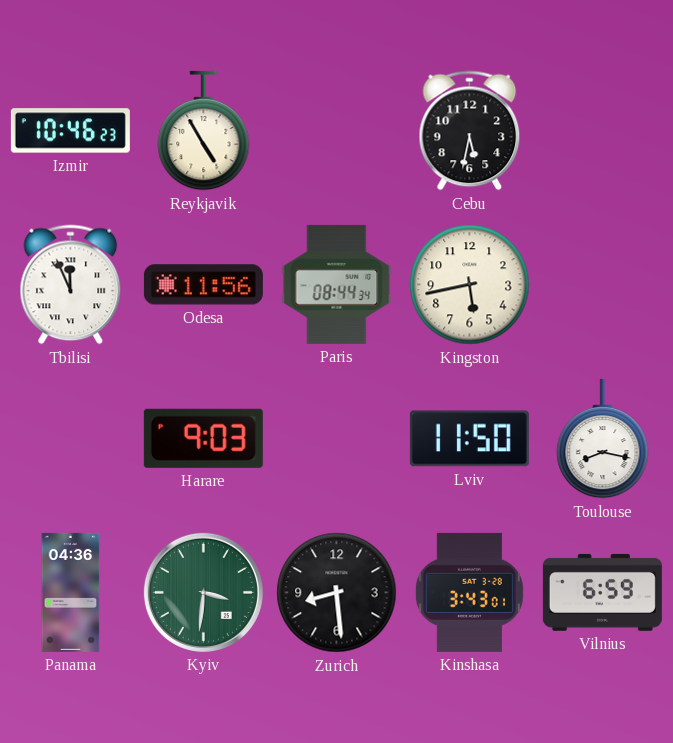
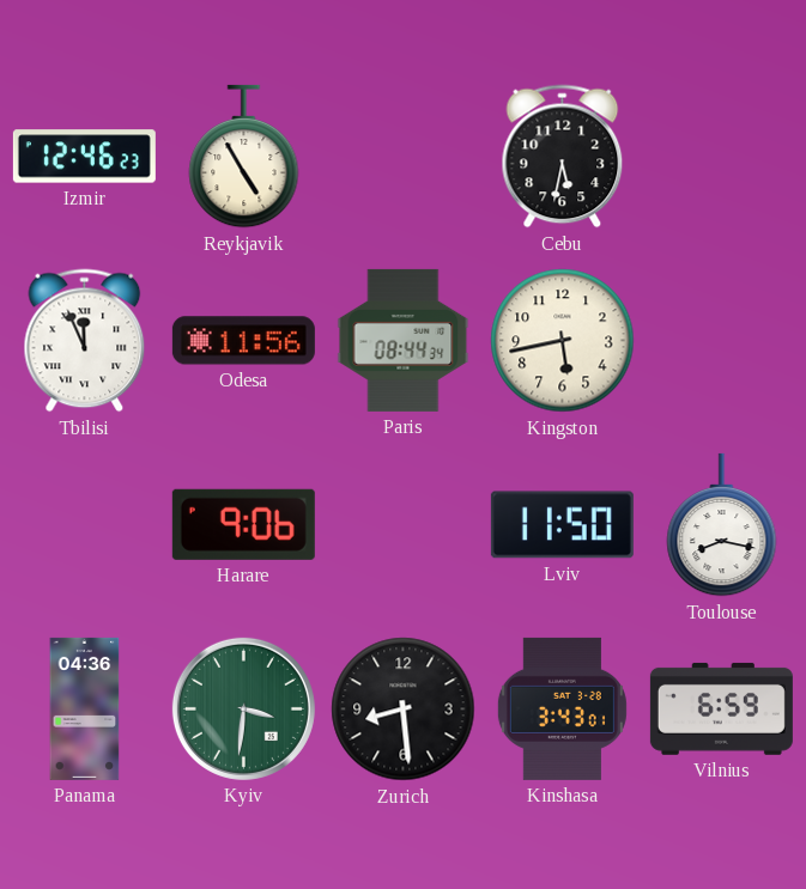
Izmir: 10:46 -> 12:46 (84, 157)
Harare: 9:03 -> 9:06 (243, 524)
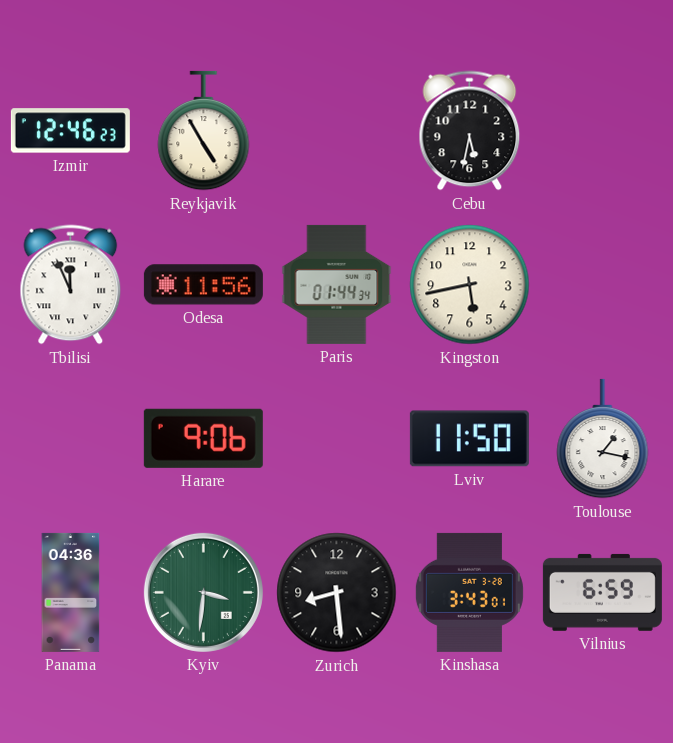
Paris: 08:44 -> 01:44 (337, 284)
Toulouse: 8:17 -> 1:17 (603, 439)
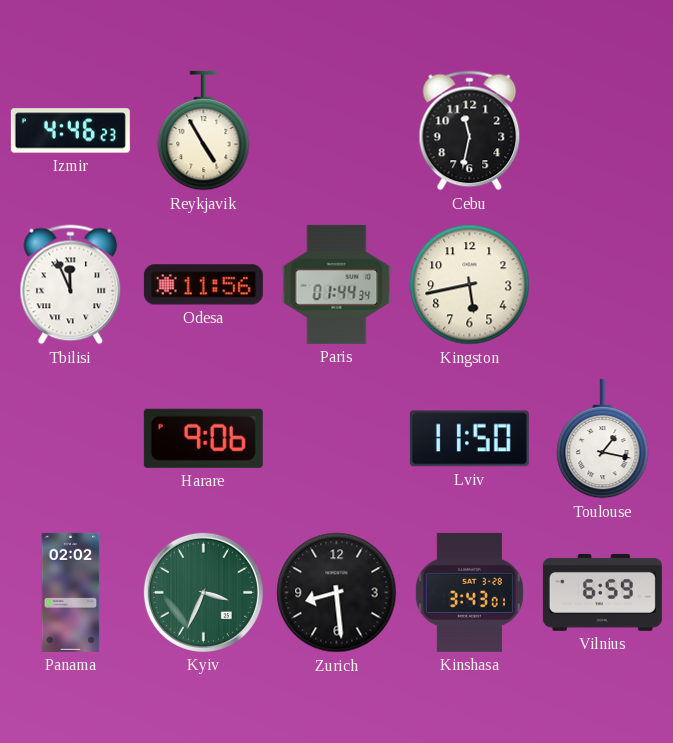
Izmir: 12:46 -> 4:46 (70, 131)
Cebu: 5:32 -> 11:32 (470, 131)
Panama: 04:36 -> 02:02 (71, 592)
Kyiv: 3:31 -> 3:34 (203, 592)
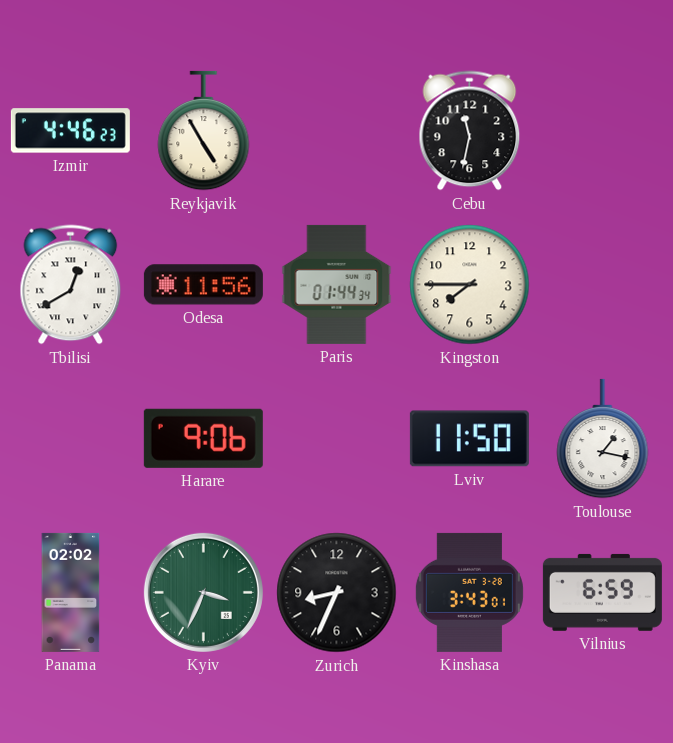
Tbilisi: 11:56 -> 12:40 (71, 285)
Kingston: 5:43 -> 7:45 (470, 285)
Zurich: 8:29 -> 8:34 (337, 593)
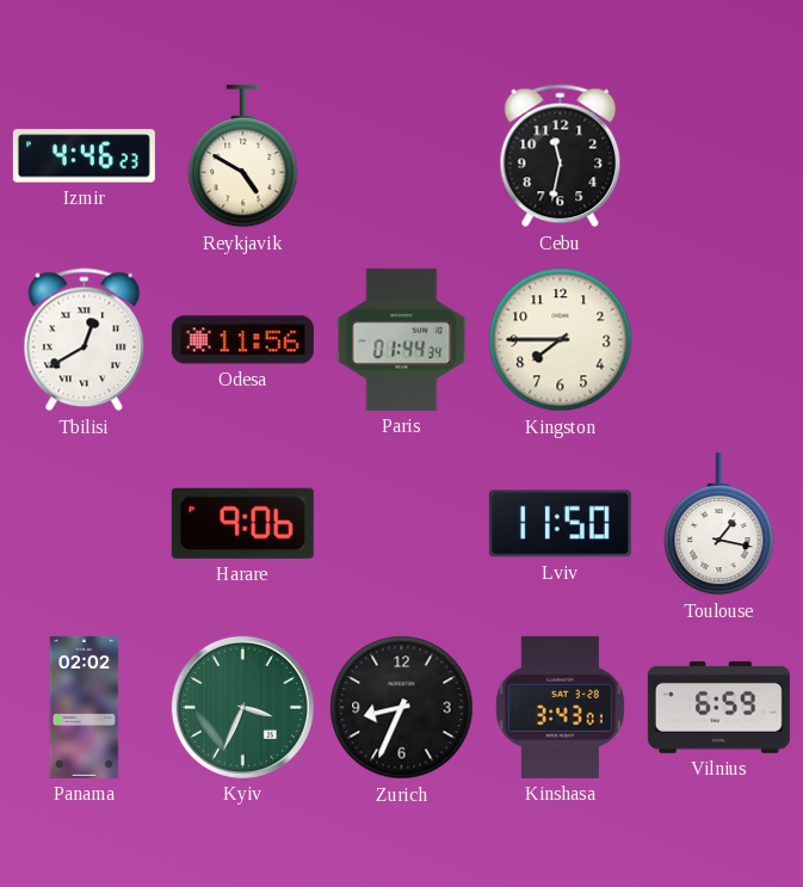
Reykjavik: 4:55 -> 4:50 (243, 156)
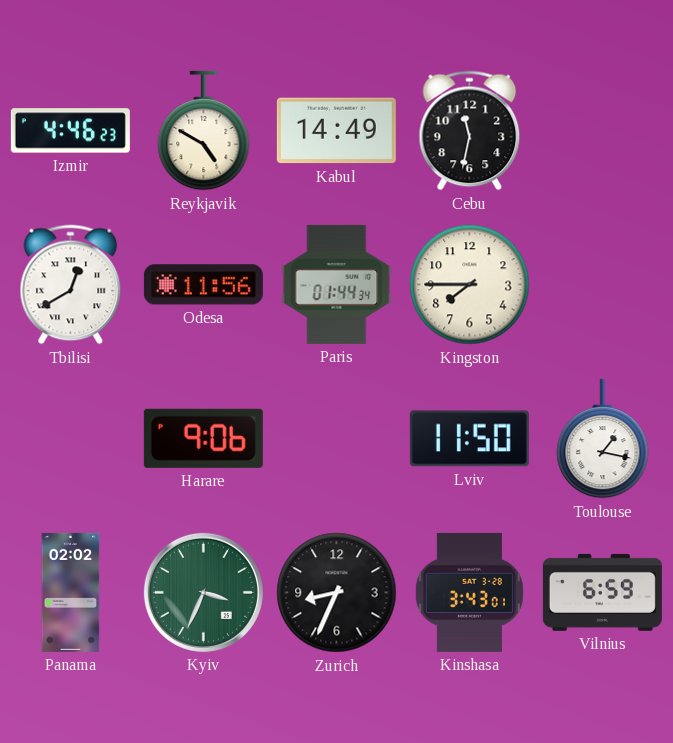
Kabul: none -> 14:49 (336, 131)
